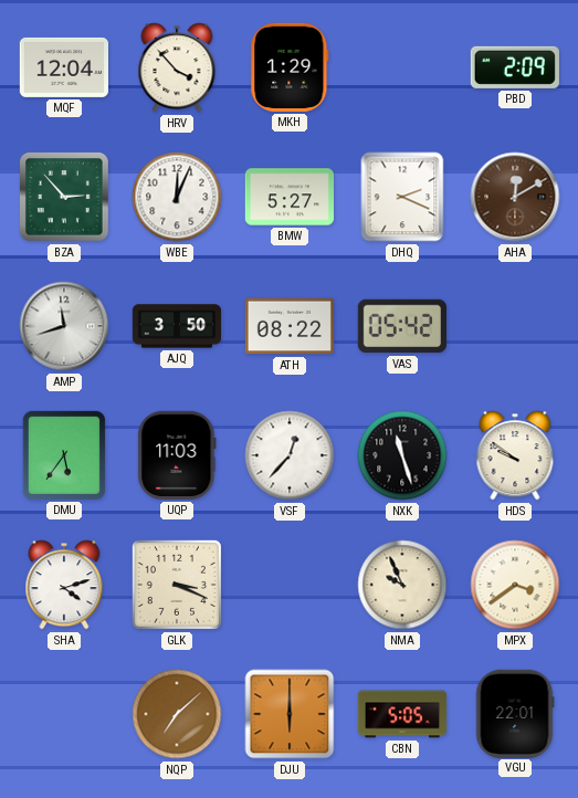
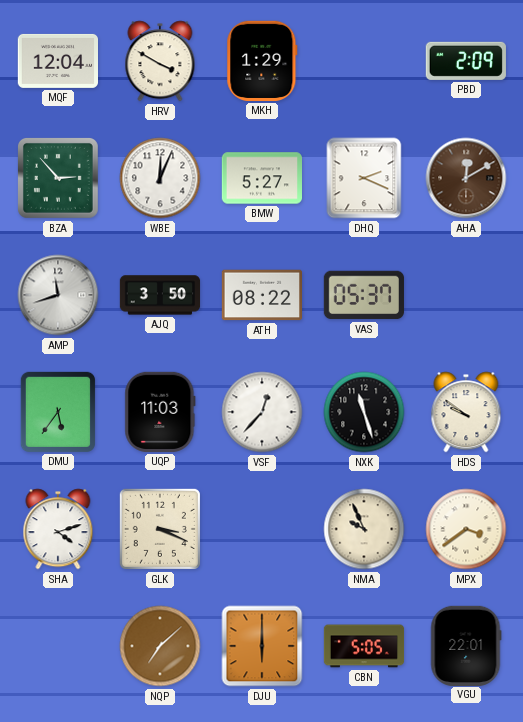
HRV: 3:53 -> 3:50 (160, 61)
VAS: 05:42 -> 05:37 (364, 295)
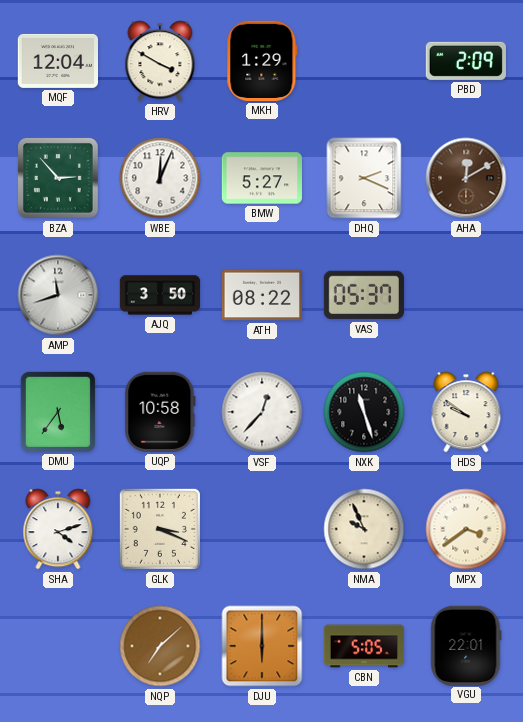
UQP: 11:03 -> 10:58 (160, 412)
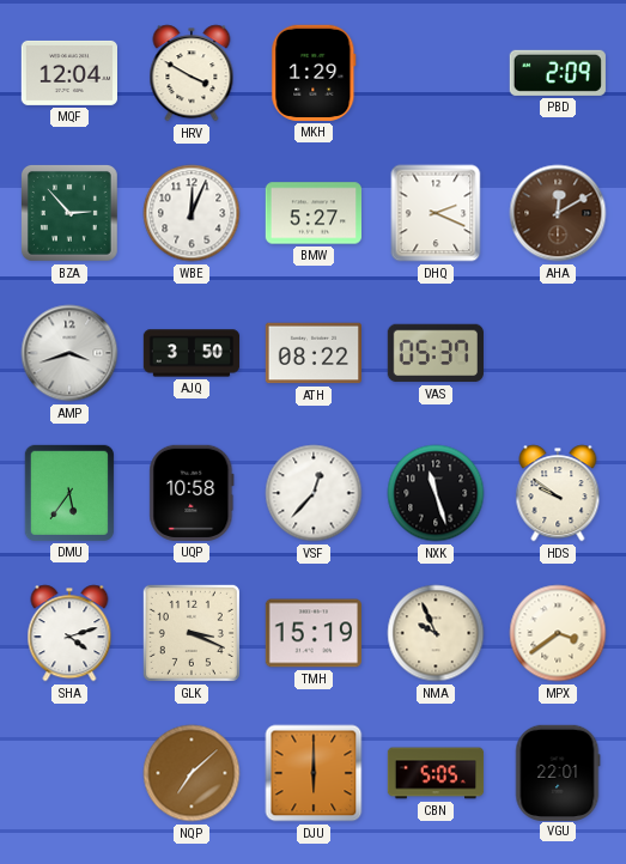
AMP: 11:42 -> 3:42 (69, 353)
TMH: none -> 15:19 (314, 633)
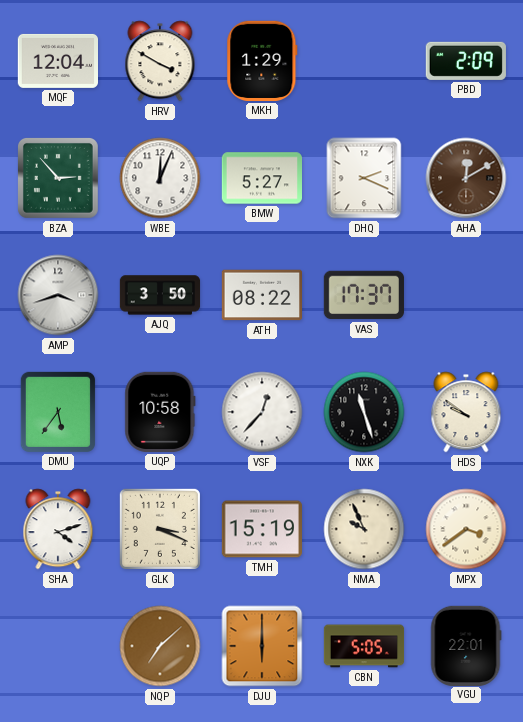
VAS: 05:37 -> 17:37 (364, 295)
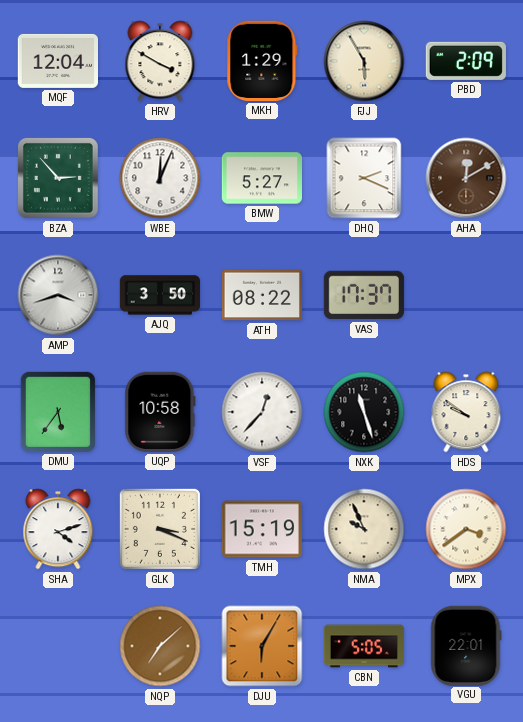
FJJ: none -> 5:55 (364, 61)
DJU: 6:00 -> 6:05 (262, 646)
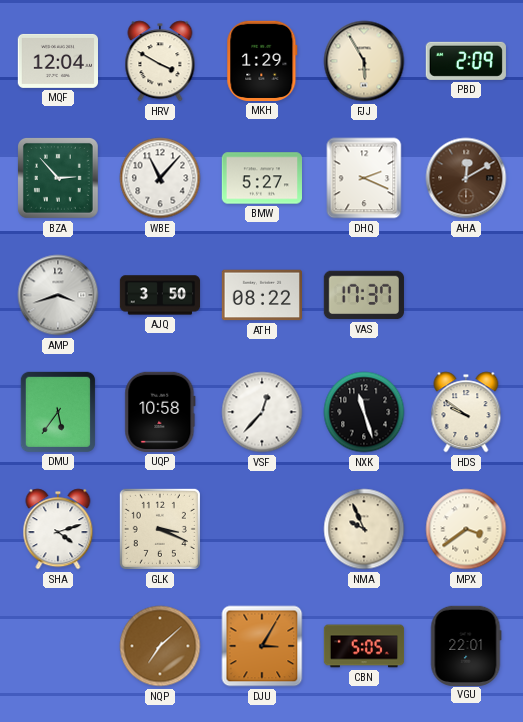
WBE: 12:04 -> 11:07 (160, 178)
TMH: 15:19 -> none (262, 529)
DJU: 6:05 -> 3:05 (262, 646)
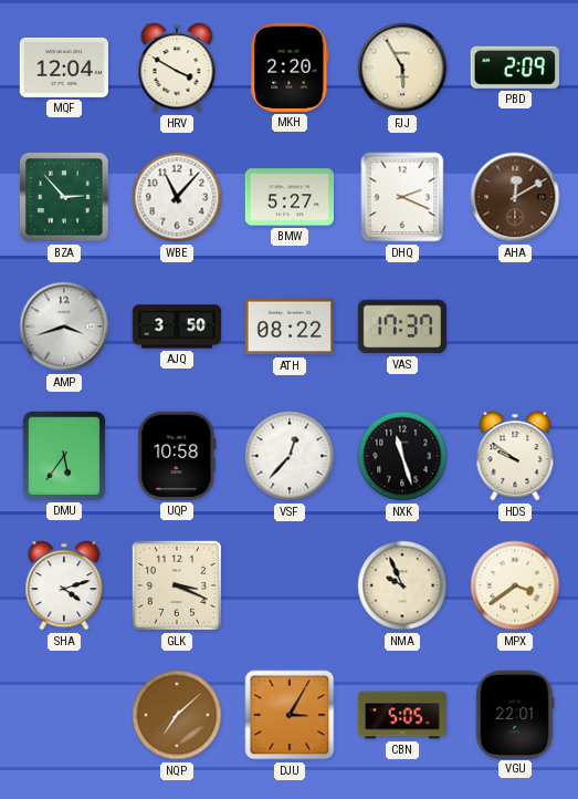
MKH: 1:29 -> 2:20 (290, 68)
